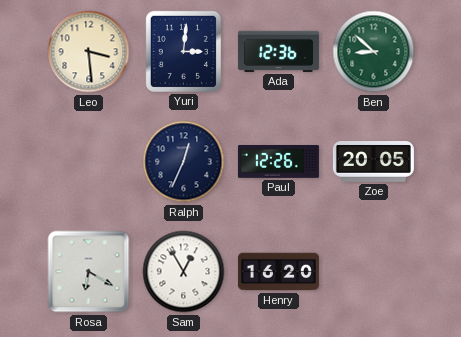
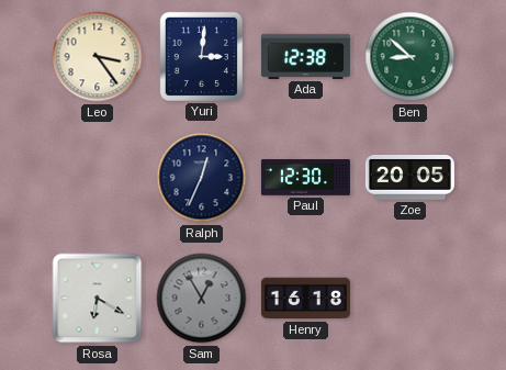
Leo: 3:29 -> 3:24 (98, 57)
Ada: 12:36 -> 12:38 (305, 56)
Paul: 12:26 -> 12:30 (305, 178)
Sam dial: white -> grey (202, 299)
Henry: 16:20 -> 16:18 (305, 299)
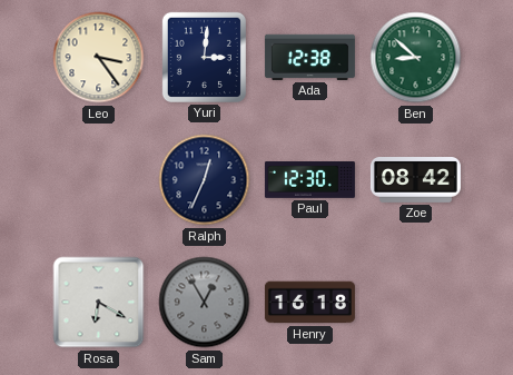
Zoe: 20:05 -> 08:42 (415, 180)
